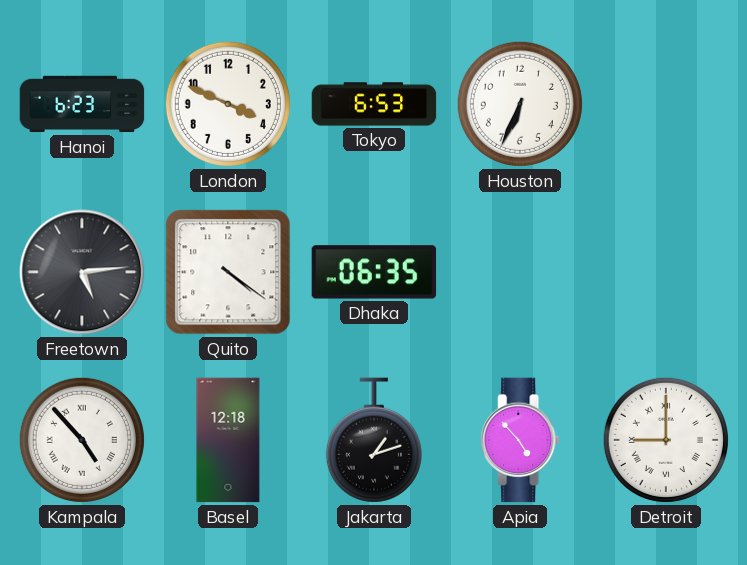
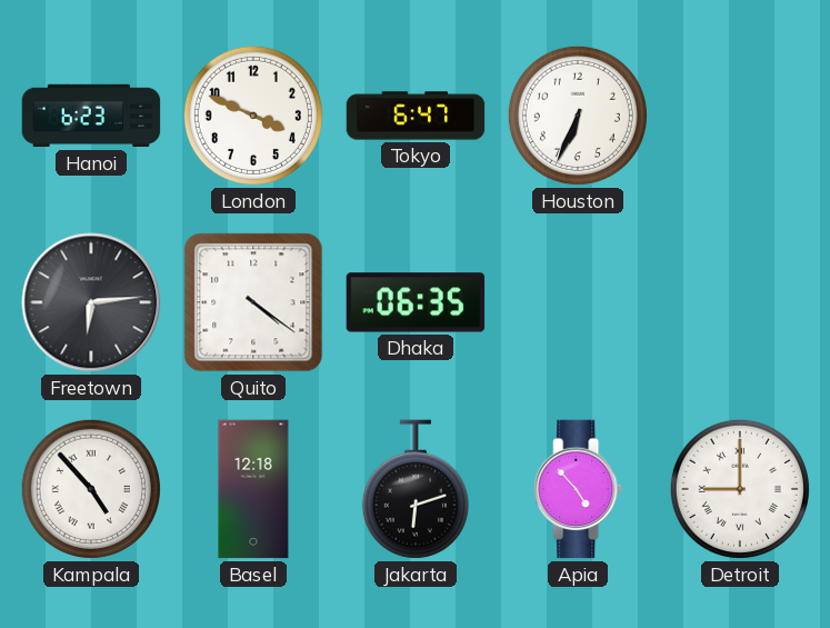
Tokyo: 6:53 -> 6:47 (416, 116)
Freetown: 5:14 -> 6:14 (91, 302)
Jakarta: 1:12 -> 6:12 (416, 489)
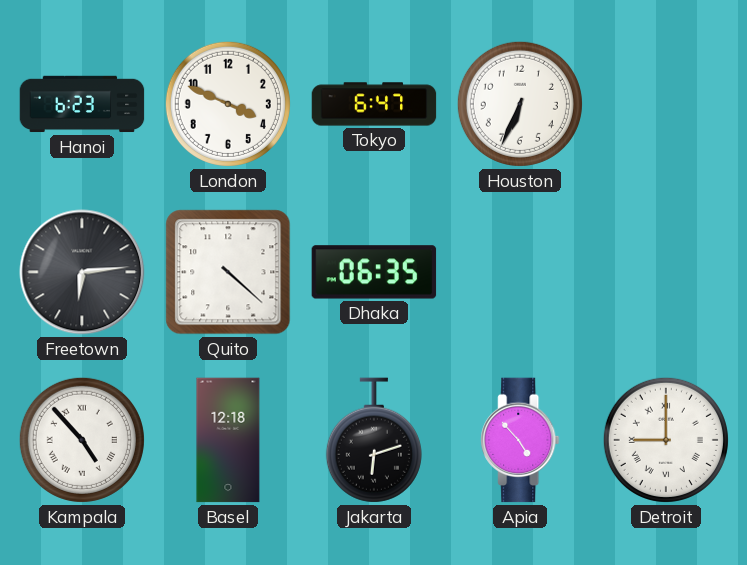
Quito: 4:21 -> 4:22 (228, 272)
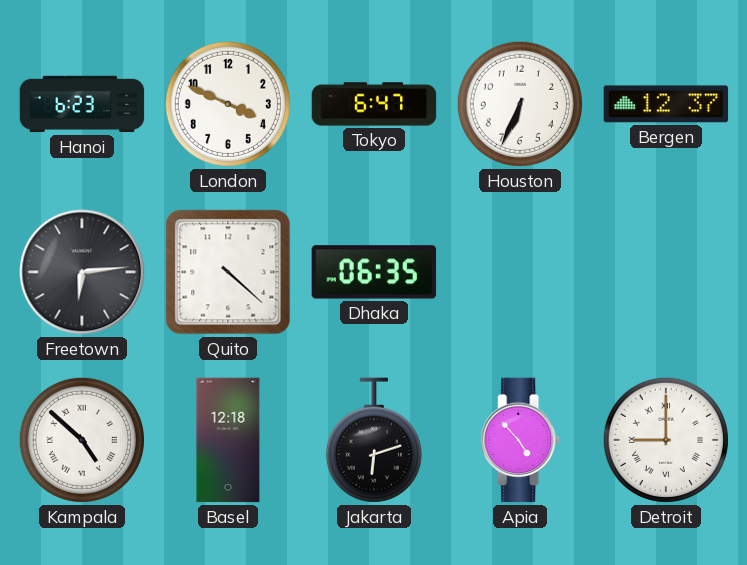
Bergen: none -> 12:37 (666, 104)
Kampala: 4:53 -> 4:52 (82, 440)
